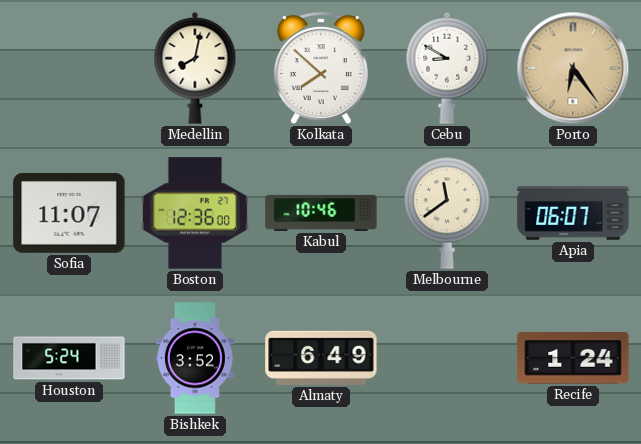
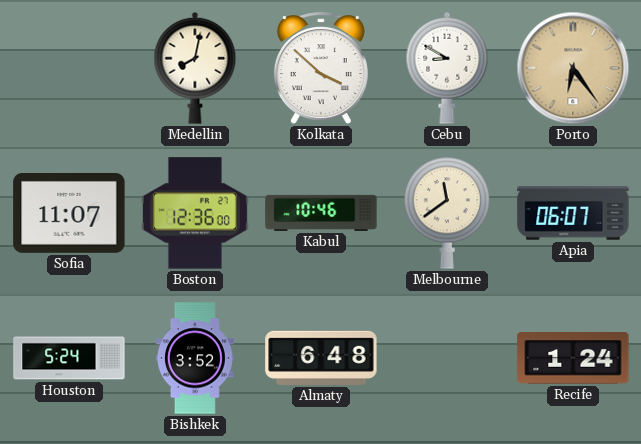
Kolkata: 7:52 -> 3:52 (321, 69)
Almaty: 6:49 -> 6:48 (321, 358)
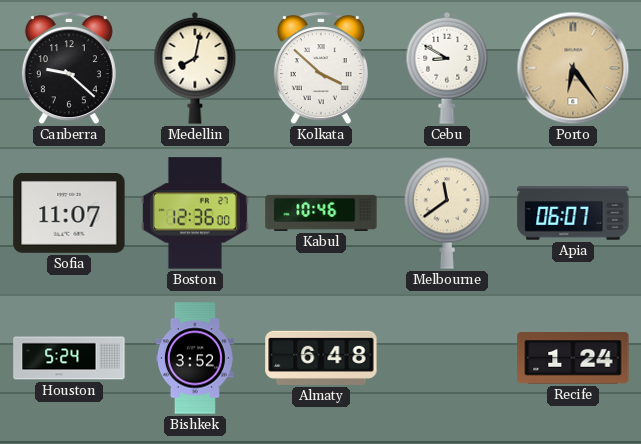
Canberra: none -> 9:22 (69, 69)
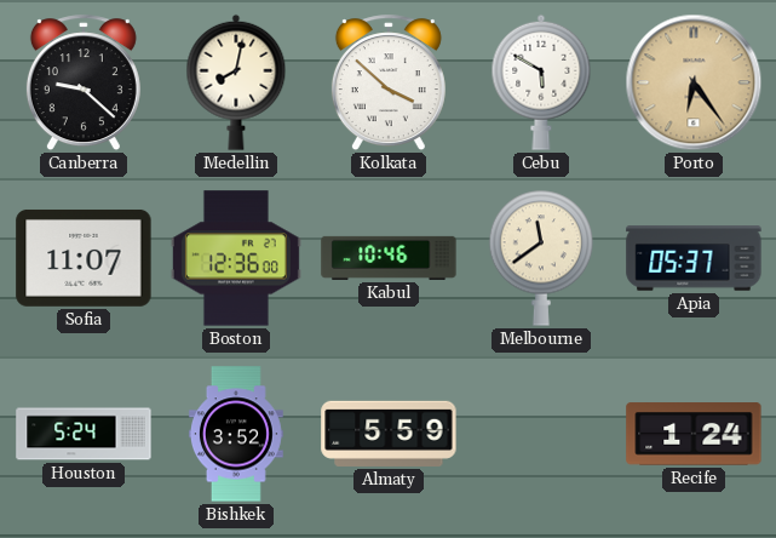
Cebu: 8:50 -> 5:50 (541, 82)
Apia: 06:07 -> 05:37 (694, 258)
Almaty: 6:48 -> 5:59 (389, 434)
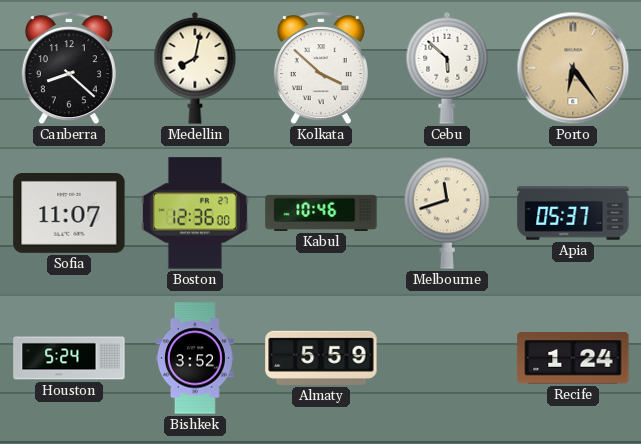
Canberra: 9:22 -> 8:22 (69, 69)
Cebu: 5:50 -> 5:52 (447, 68)
Melbourne: 11:39 -> 11:42 (447, 213)
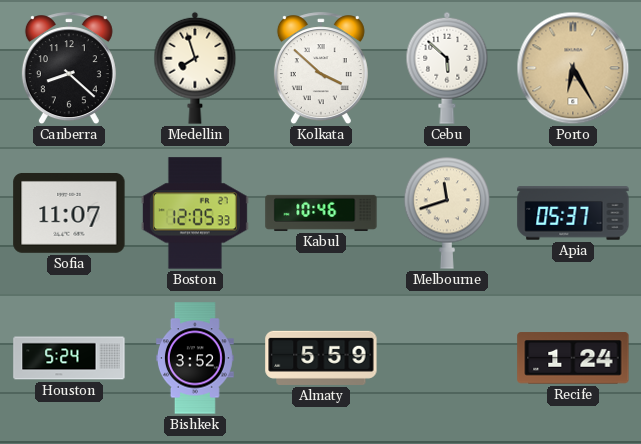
Medellin: 8:02 -> 7:57 (195, 68)
Porto: 6:24 -> 6:25 (573, 68)
Boston: 12:36 -> 12:05 (195, 213)
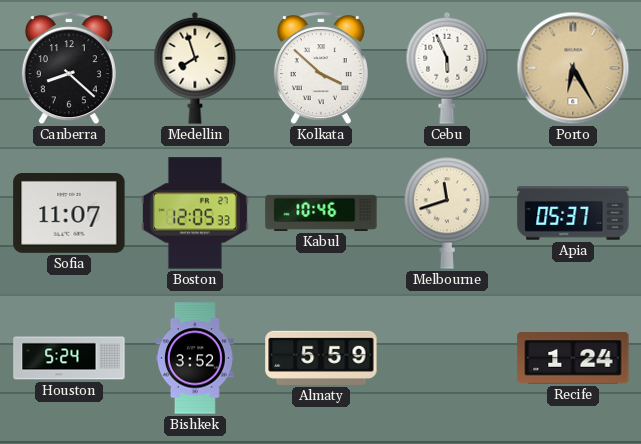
Cebu: 5:52 -> 5:56 (447, 68)
